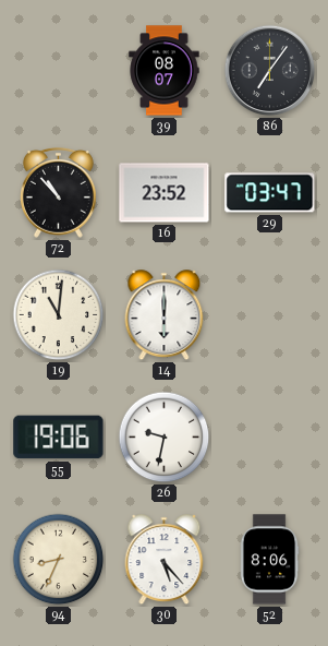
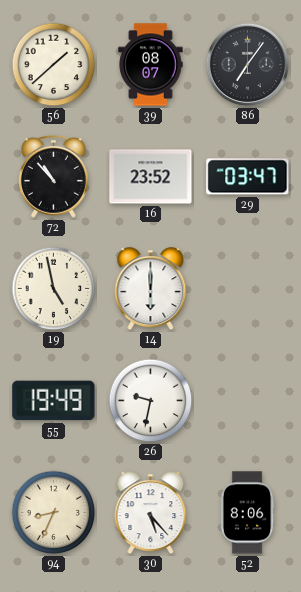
56: none -> 1:38 (54, 65)
19: 11:01 -> 4:58 (54, 289)
55: 19:06 -> 19:49 (54, 401)
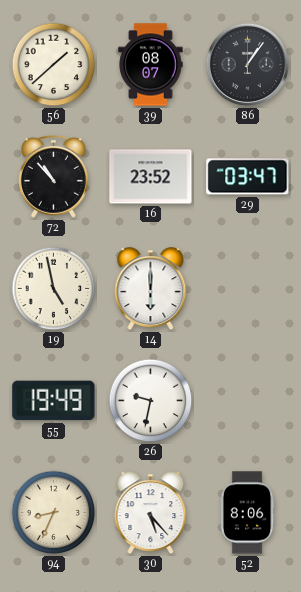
86: 7:06 -> 1:06 (248, 65)
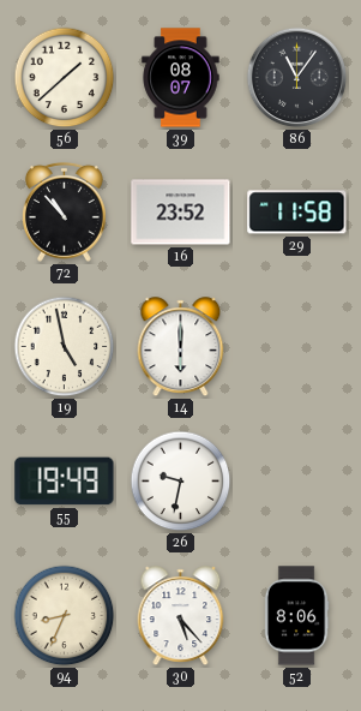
86: 1:06 -> 11:06 (297, 78)
29: 03:47 -> 11:58 (297, 213)
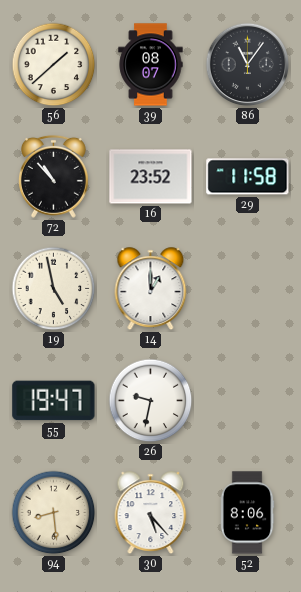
14: 6:00 -> 1:00 (151, 289)
55: 19:49 -> 19:47 (54, 401)
94: 8:34 -> 8:29 (54, 513)
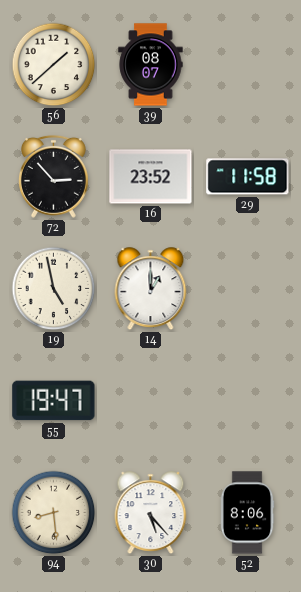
86: 11:06 -> none (248, 65)
72: 10:53 -> 2:53 (53, 176)
26: 9:32 -> none (151, 401)
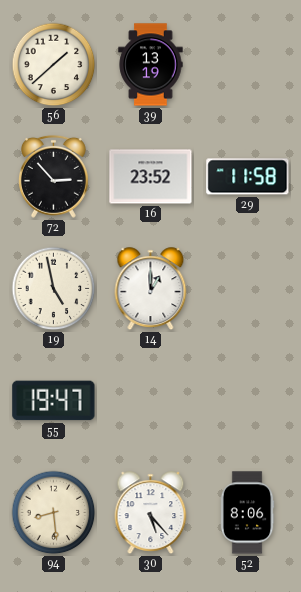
39: 08:07 -> 13:19 (151, 65)
